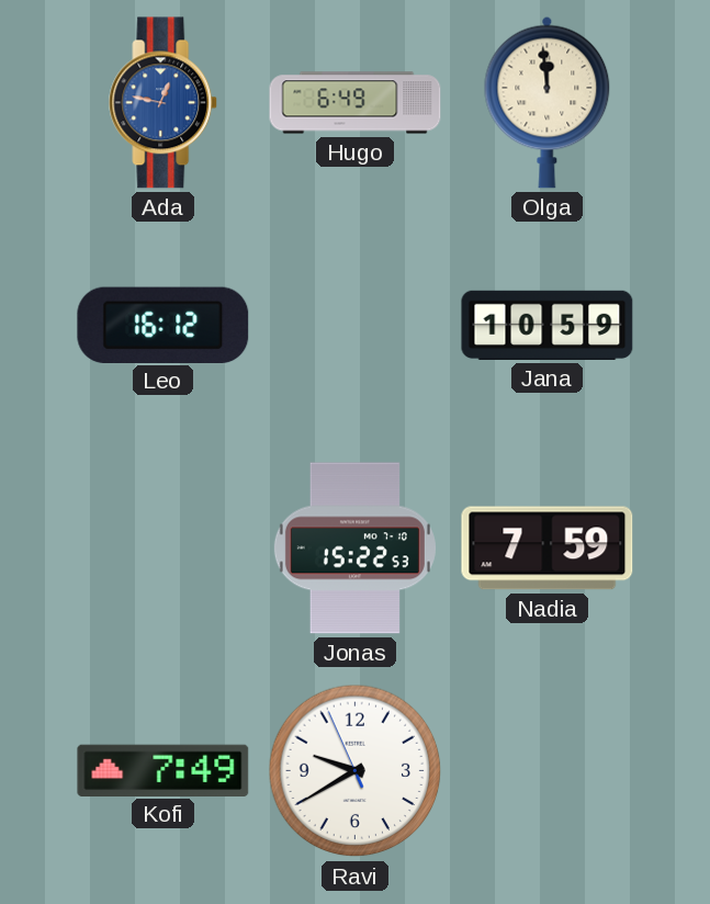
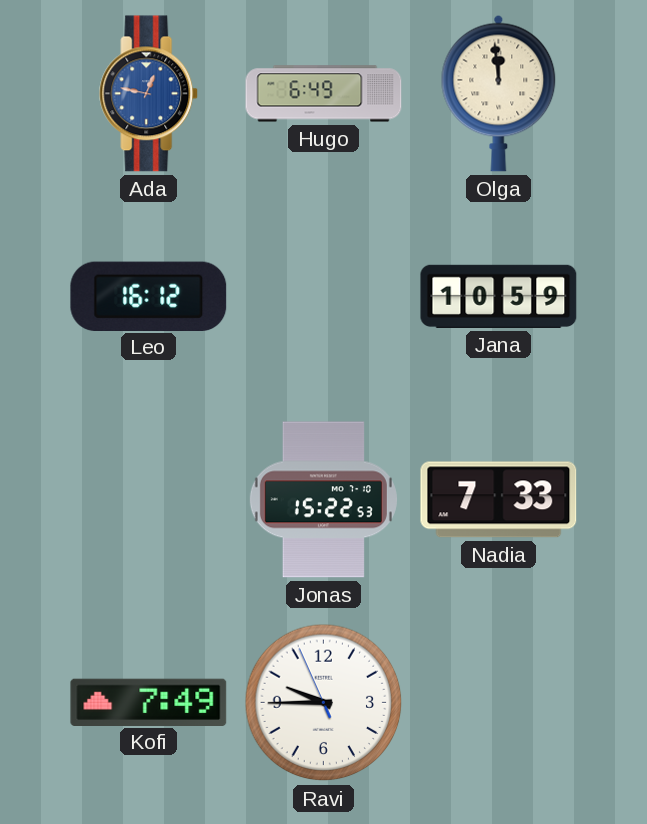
Nadia: 7:59 -> 7:33 (499, 500)
Ravi: 9:39 -> 9:44 (324, 703)
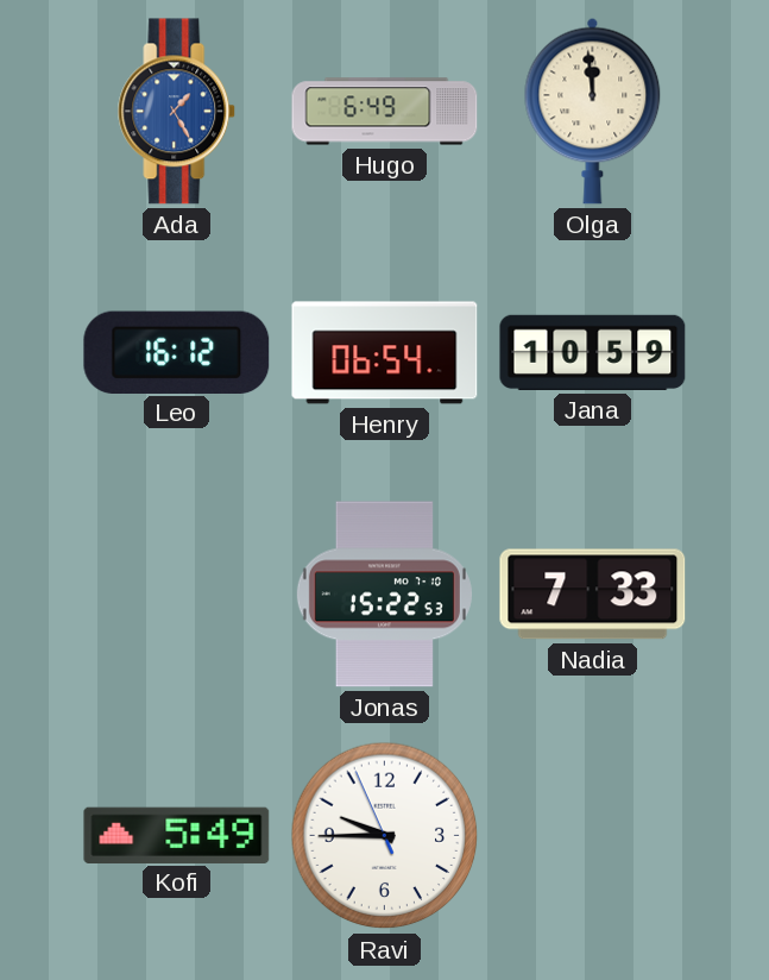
Ada: 12:47 -> 1:25 (177, 112)
Henry: none -> 06:54 (385, 353)
Kofi: 7:49 -> 5:49 (177, 835)
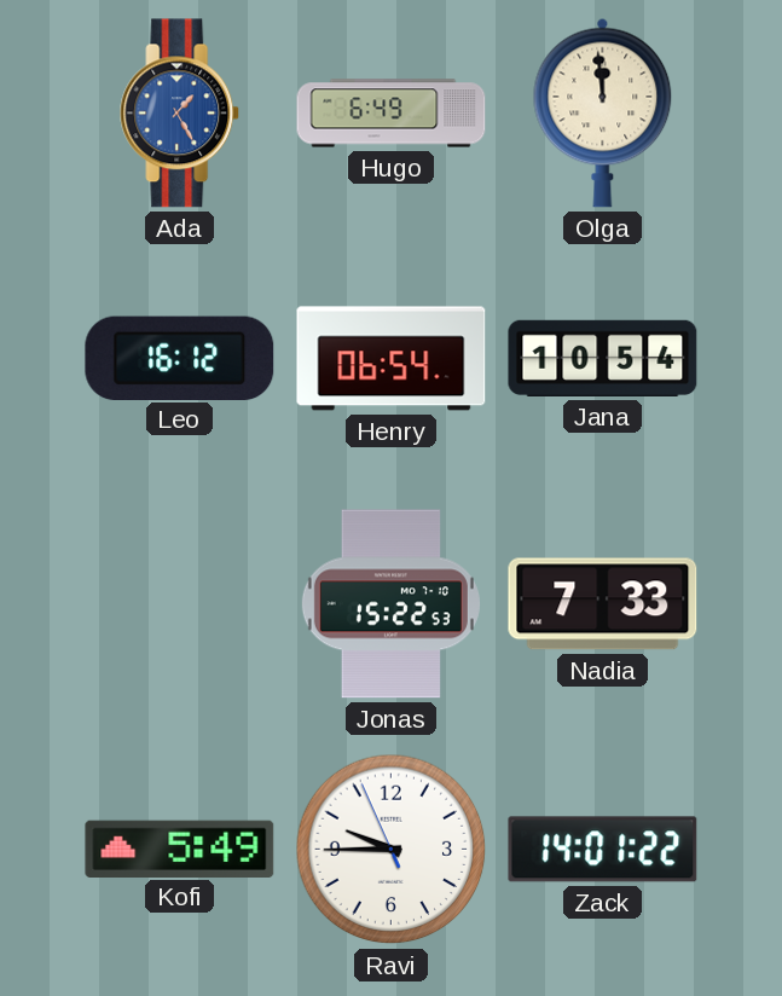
Jana: 10:59 -> 10:54 (603, 358)
Zack: none -> 14:01 (603, 850)
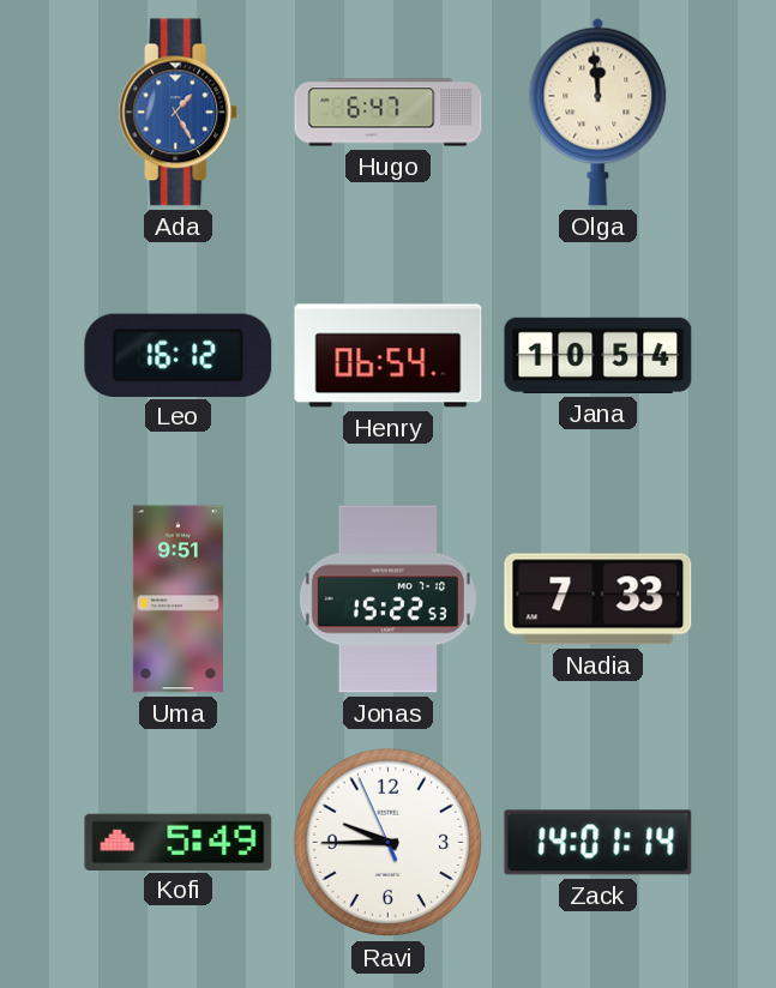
Hugo: 6:49 -> 6:47 (389, 113)
Uma: none -> 9:51 (178, 600)
Zack: 14:01:22 -> 14:01:14 (598, 843)
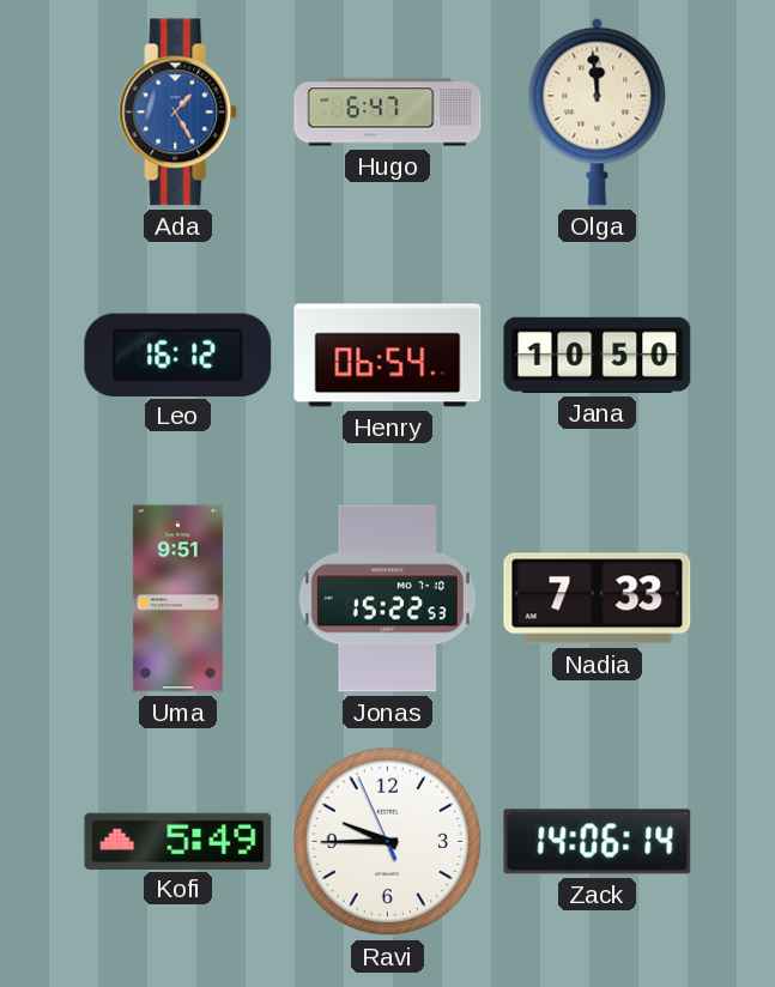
Jana: 10:54 -> 10:50 (598, 355)
Zack: 14:01 -> 14:06 (598, 842)
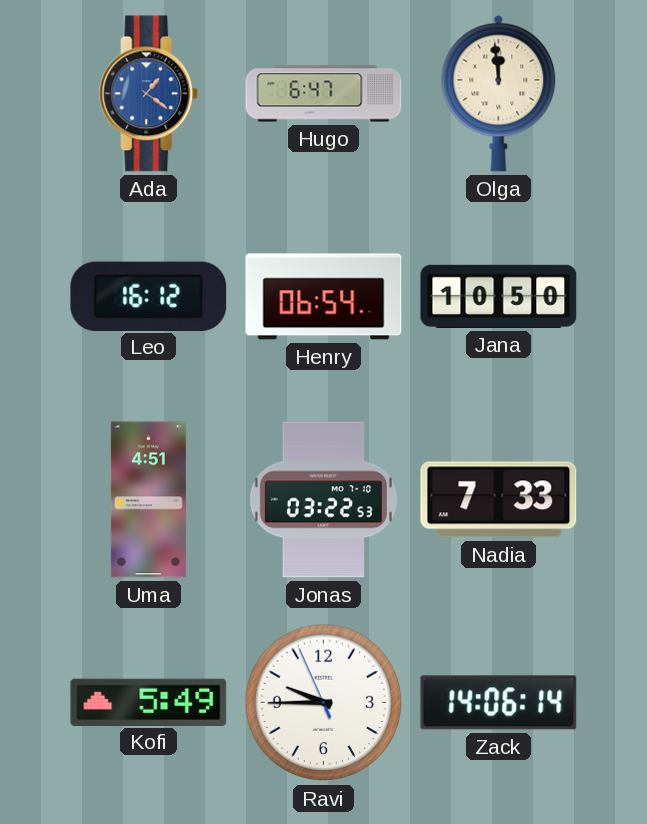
Ada: 1:25 -> 1:21 (149, 94)
Uma: 9:51 -> 4:51 (148, 500)
Jonas: 15:22 -> 03:22 (323, 500)
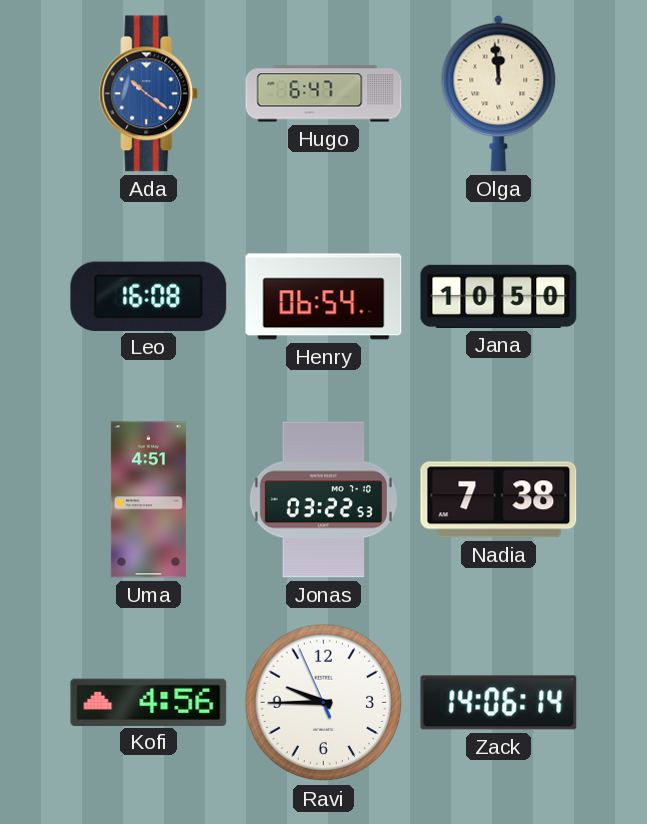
Ada: 1:21 -> 10:21 (149, 94)
Leo: 16:12 -> 16:08 (149, 296)
Nadia: 7:33 -> 7:38 (499, 500)
Kofi: 5:49 -> 4:56 (149, 702)
